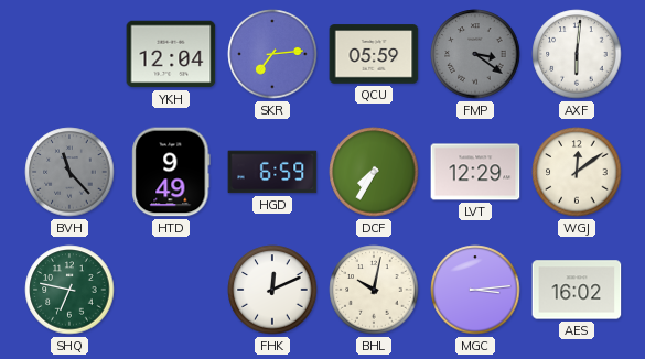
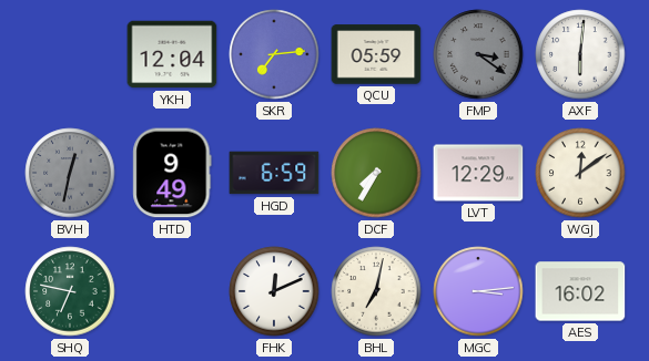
BVH: 11:23 -> 12:32 (70, 173)
BHL: 10:02 -> 7:02 (376, 291)
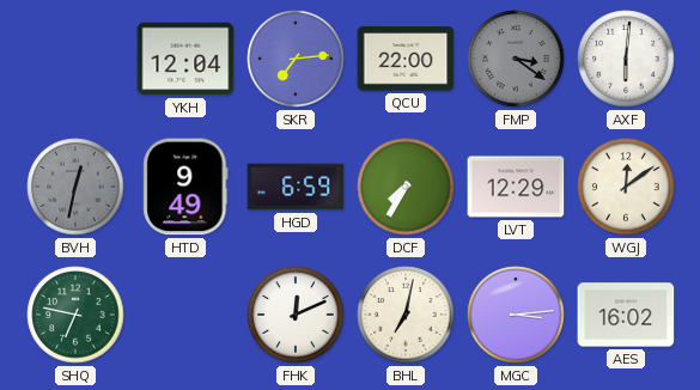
QCU: 05:59 -> 22:00 (406, 59)
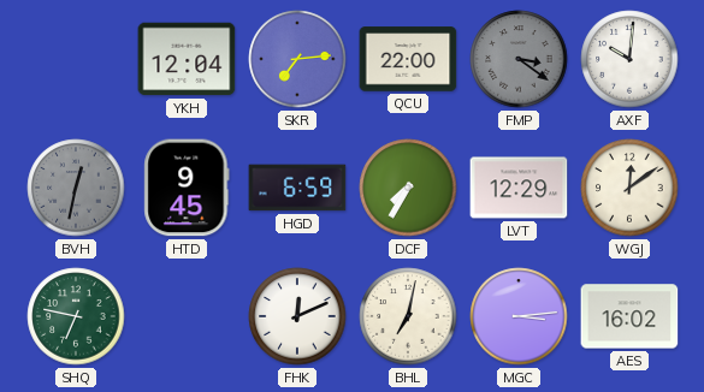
AXF: 6:01 -> 10:01 (629, 59)
HTD: 9:49 -> 9:45 (187, 188)
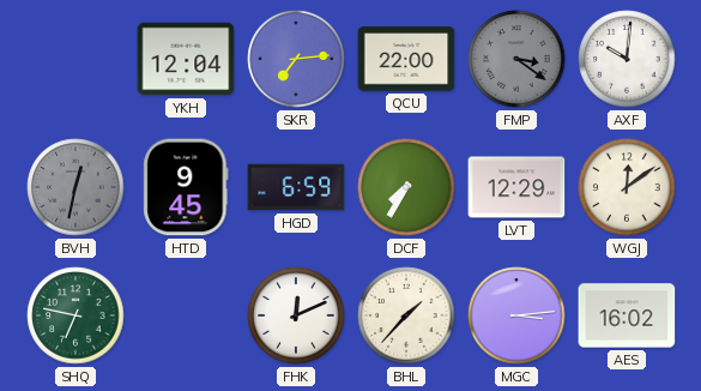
BHL: 7:02 -> 1:37 (406, 315)
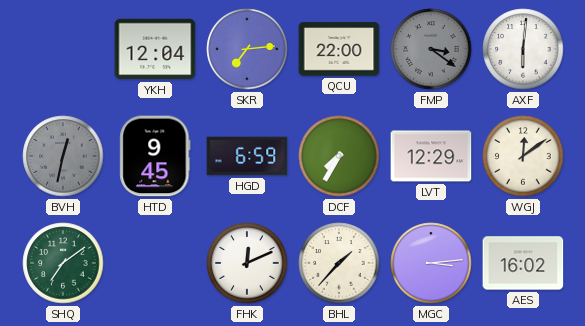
AXF: 10:01 -> 6:01 (523, 49)
SHQ: 6:47 -> 7:09 (63, 263)
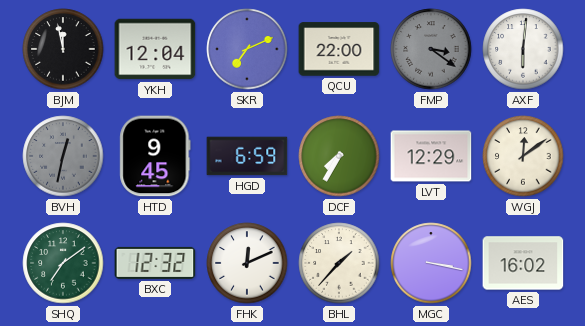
BJM: none -> 11:58 (63, 49)
SKR: 7:14 -> 7:11 (247, 49)
BXC: none -> 12:32 (155, 263)
MGC: 3:14 -> 3:17 (431, 263)
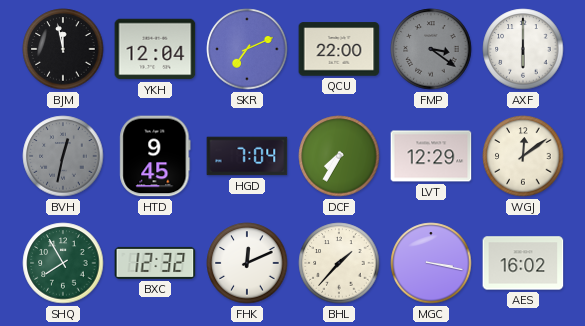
AXF: 6:01 -> 6:00 (523, 49)
HGD: 6:59 -> 7:04 (247, 156)
SHQ: 7:09 -> 7:55 (63, 263)
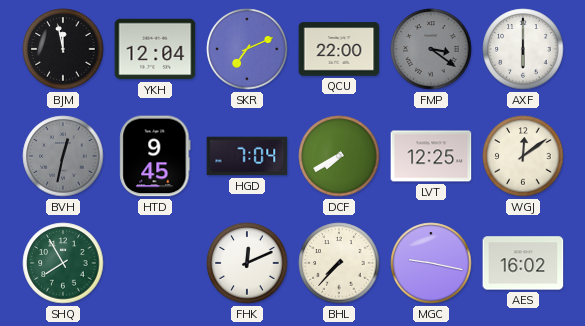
DCF: 7:35 -> 7:40 (339, 156)
LVT: 12:29 -> 12:25 (431, 156)
BXC: 12:32 -> none (155, 263)
BHL: 1:37 -> 7:37 (339, 263)
MGC: 3:17 -> 9:17 (431, 263)
